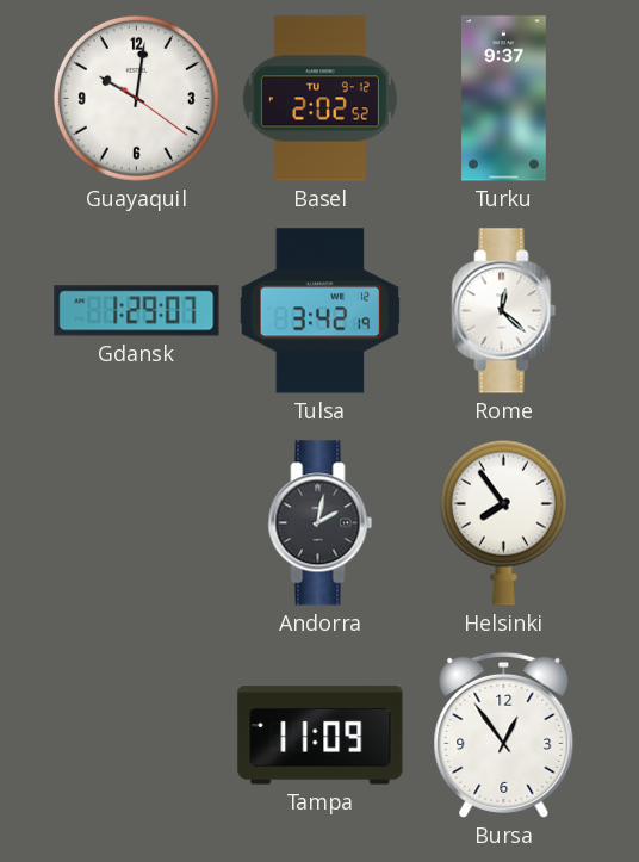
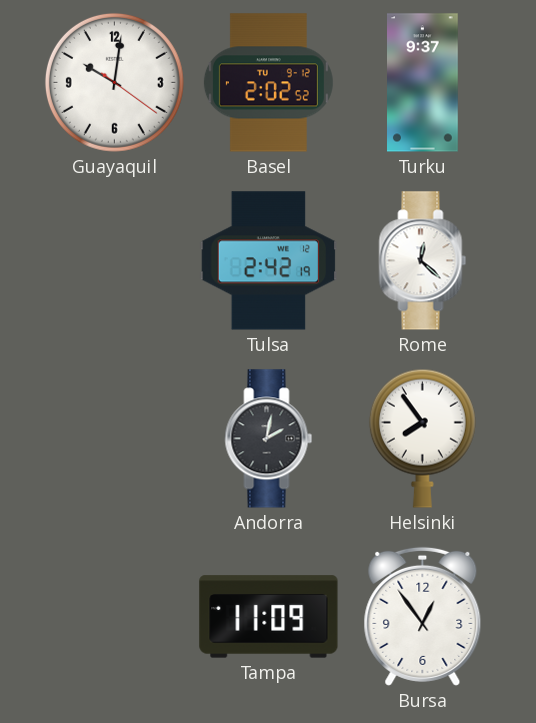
Gdansk: 1:29 -> none (137, 311)
Tulsa: 3:42 -> 2:42 (269, 261)
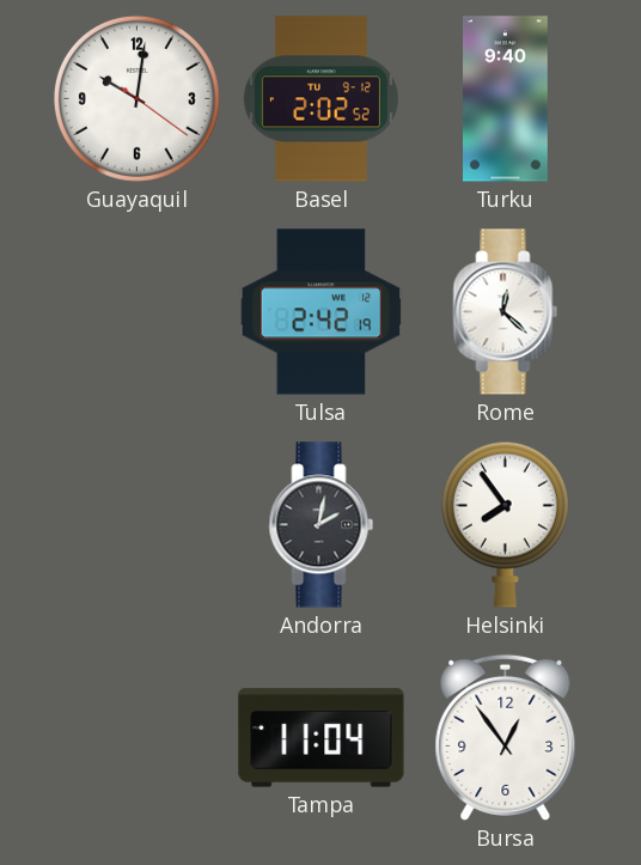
Turku: 9:37 -> 9:40 (506, 99)
Tampa: 11:09 -> 11:04 (322, 738)
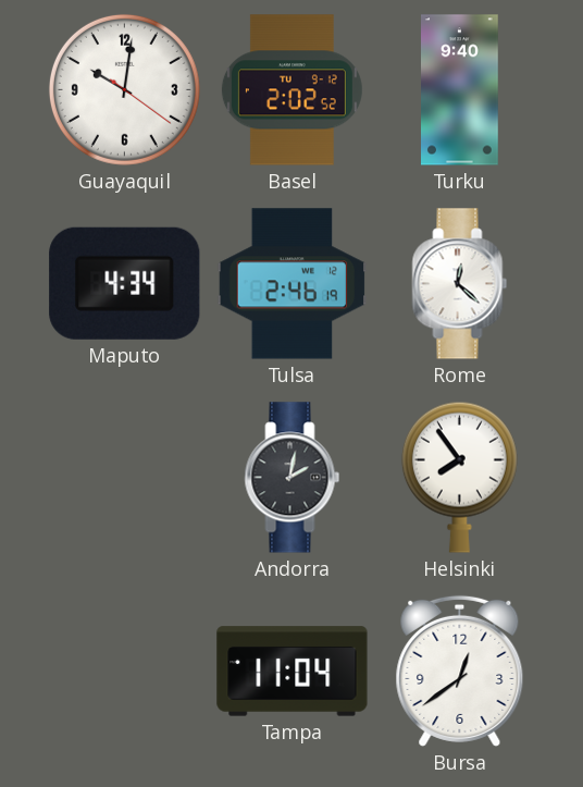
Maputo: none -> 4:34 (125, 283)
Tulsa: 2:42 -> 2:46 (293, 284)
Bursa: 12:54 -> 12:39 (460, 671)
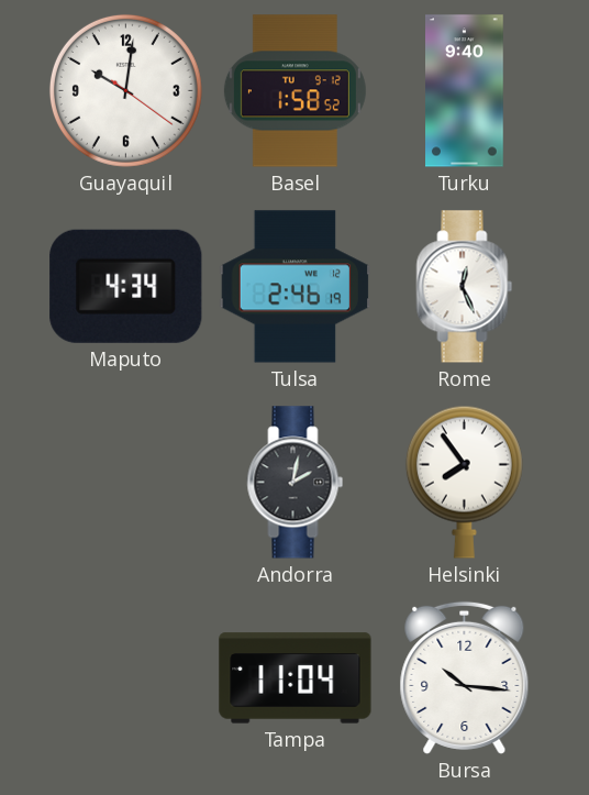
Basel: 2:02 -> 1:58 (294, 91)
Rome: 12:22 -> 12:26 (465, 287)
Bursa: 12:39 -> 10:16 (465, 677)
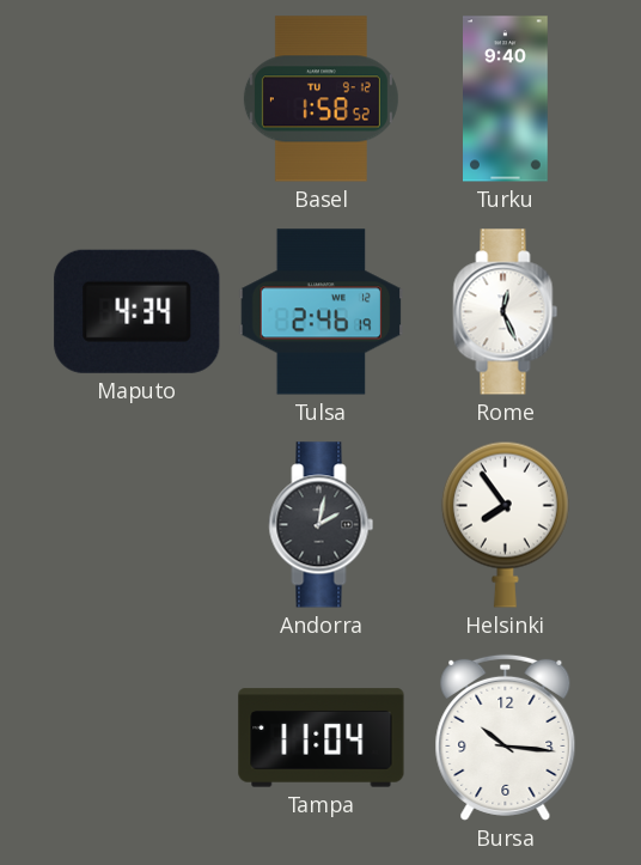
Guayaquil: 10:01 -> none (125, 90)
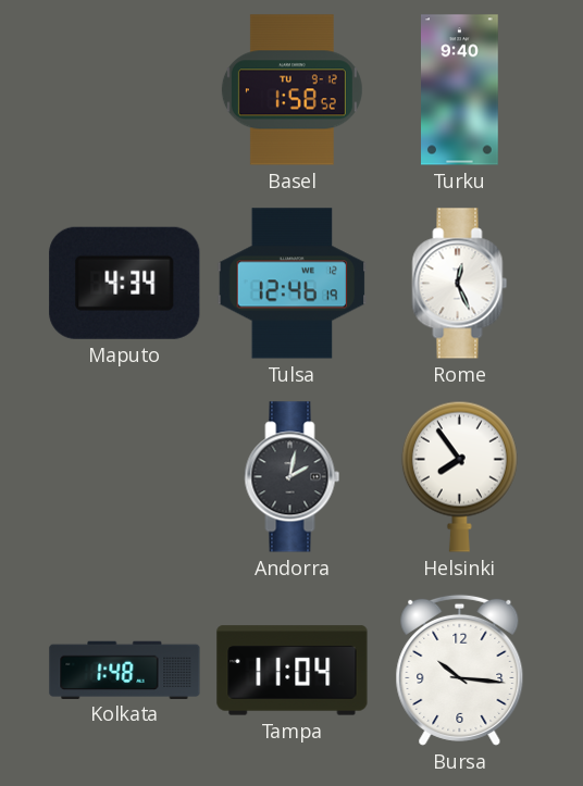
Tulsa: 2:46 -> 12:46 (293, 284)
Kolkata: none -> 1:48 (125, 670)
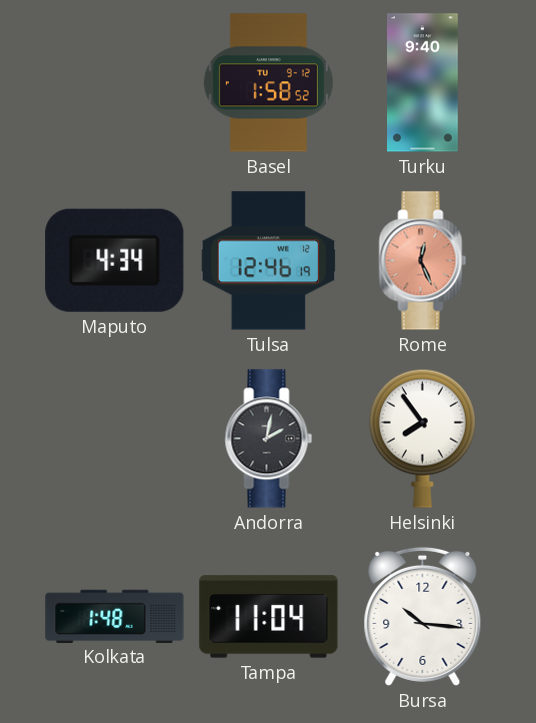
Rome dial: white -> salmon (423, 261)
